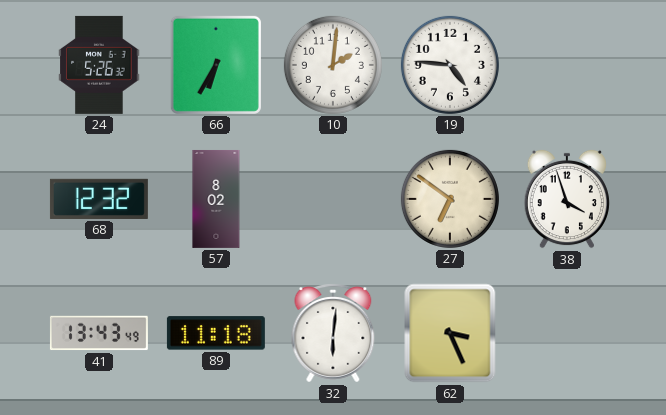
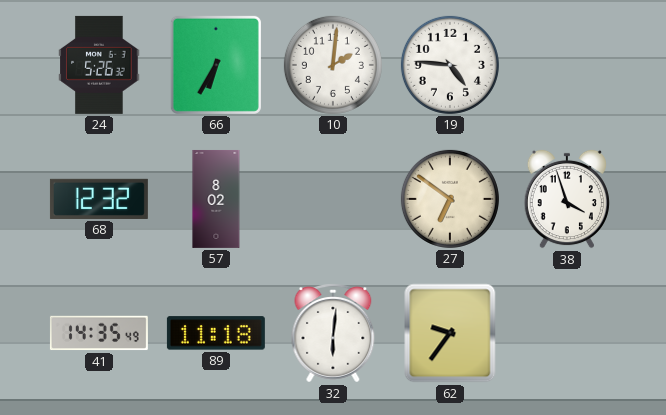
41: 13:43 -> 14:35 (99, 333)
62: 3:26 -> 9:36 (450, 333)
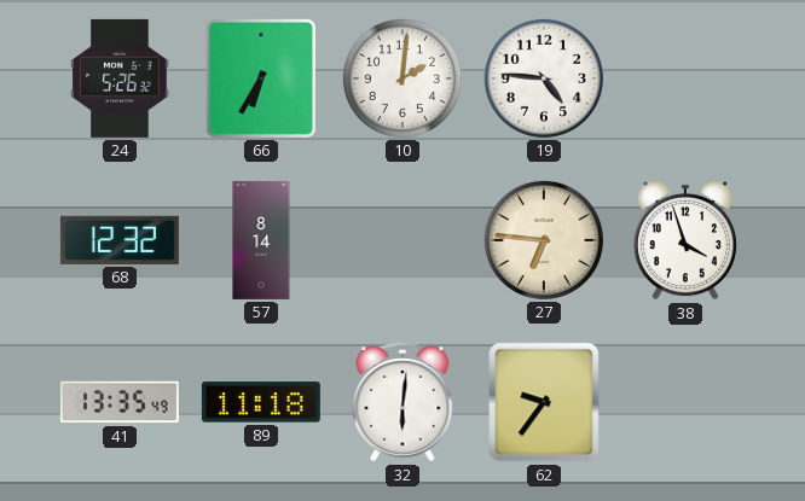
57: 8:02 -> 8:14 (261, 240)
27: 6:51 -> 6:46 (544, 240)
41: 14:35 -> 13:35 (120, 402)
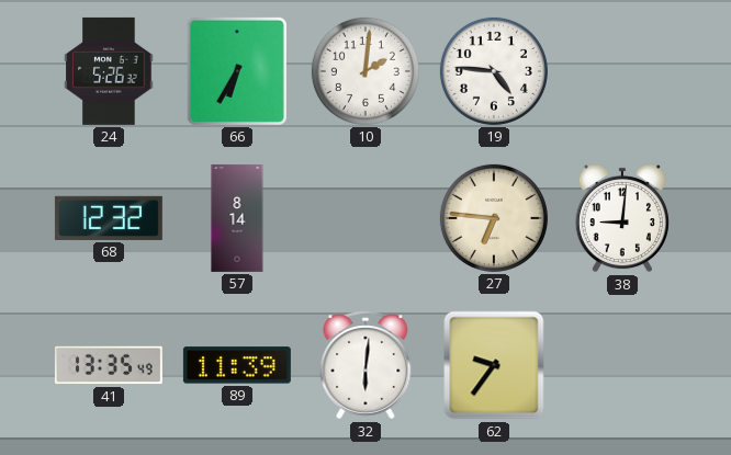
38: 3:57 -> 9:01 (622, 218)
89: 11:18 -> 11:39 (237, 365)
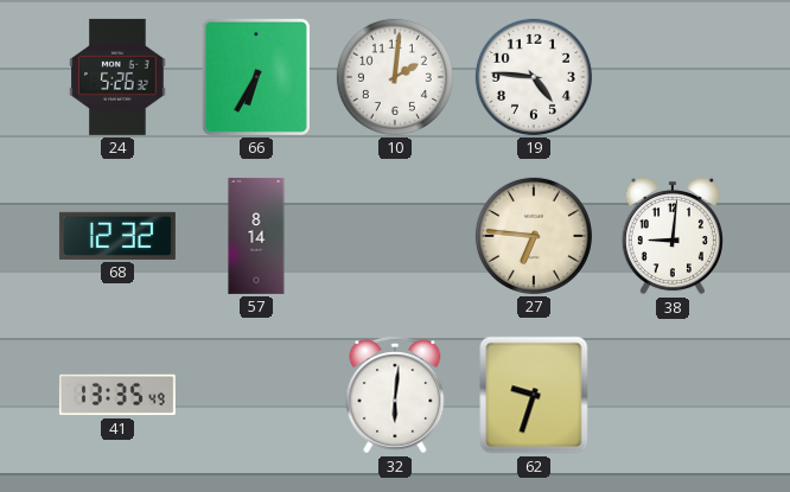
89: 11:39 -> none (237, 365)
62: 9:36 -> 9:33 (534, 395)
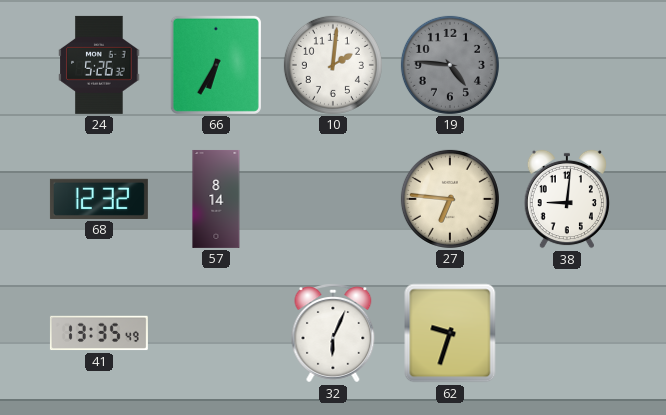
19 dial: white -> grey (450, 65)
32: 6:01 -> 6:04 (333, 333)
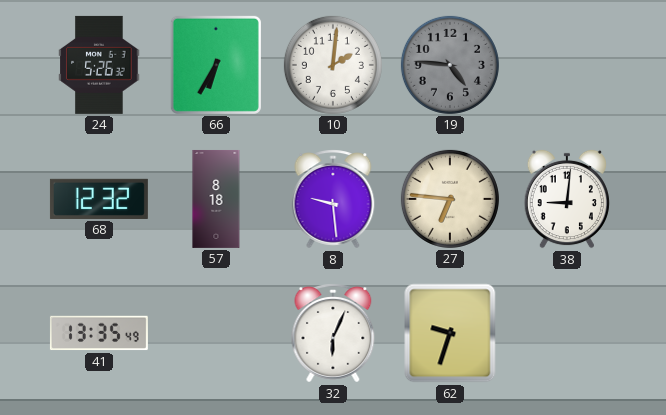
57: 8:14 -> 8:18 (216, 199)
8: none -> 9:29 (333, 199)
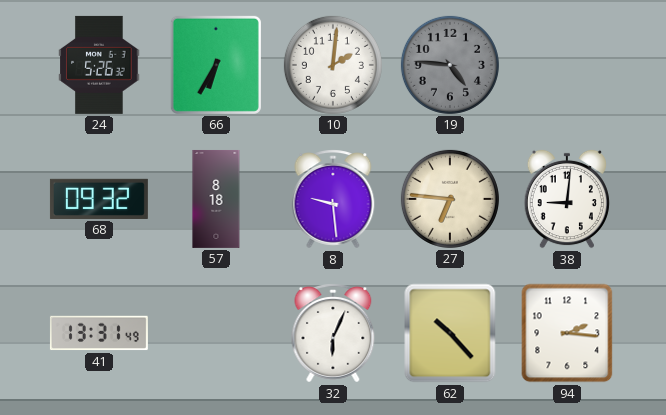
68: 12:32 -> 09:32 (99, 199)
41: 13:35 -> 13:31 (99, 333)
62: 9:33 -> 10:23 (450, 333)
94: none -> 2:16 (567, 333)
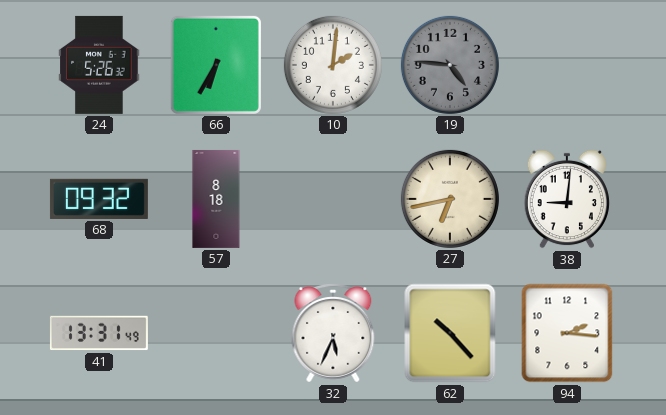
8: 9:29 -> none (333, 199)
27: 6:46 -> 6:43 (450, 199)
32: 6:04 -> 5:34 (333, 333)
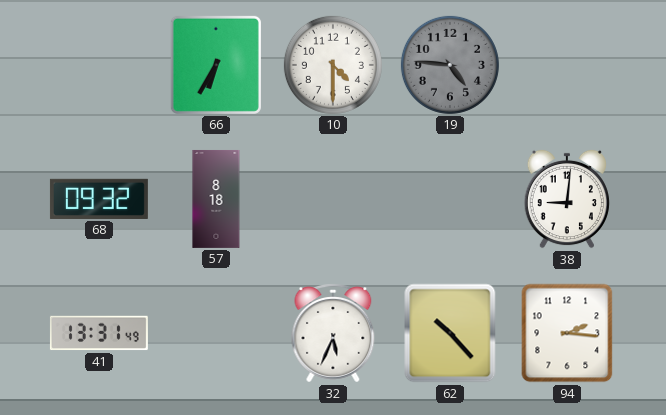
24: 5:26 -> none (99, 65)
10: 2:01 -> 4:30 (333, 65)
27: 6:43 -> none (450, 199)
